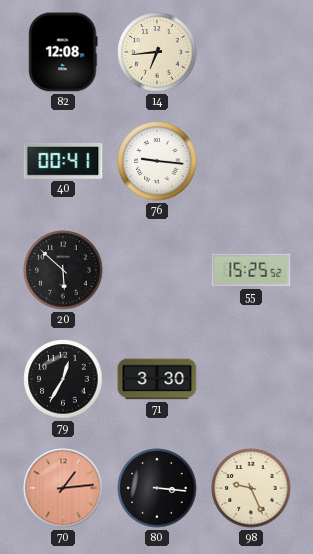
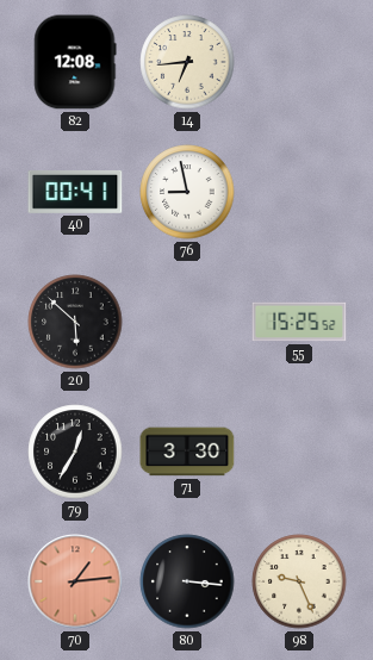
76: 9:16 -> 8:58 (187, 192)
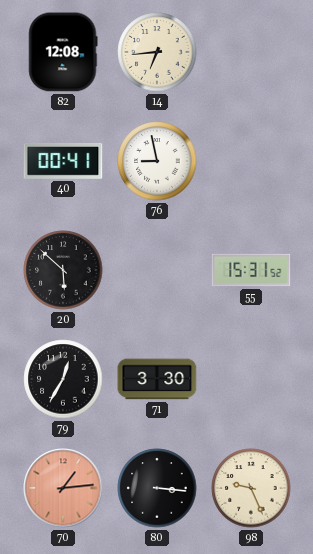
55: 15:25 -> 15:31 (251, 270)
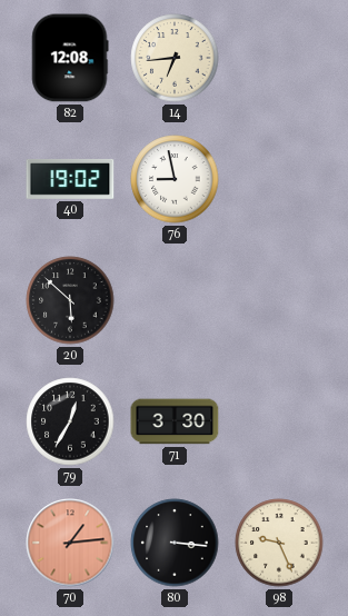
40: 00:41 -> 19:02 (70, 179)
55: 15:31 -> none (251, 270)
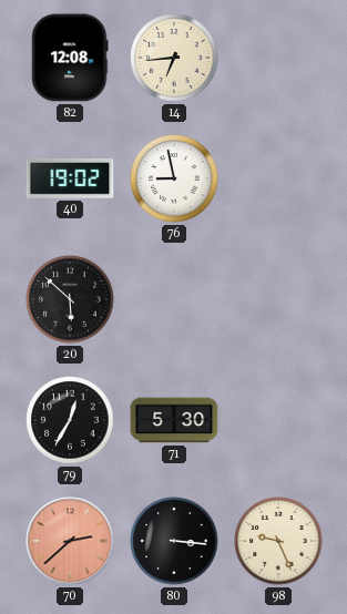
71: 3:30 -> 5:30 (174, 420)
70: 1:14 -> 2:38 (70, 541)
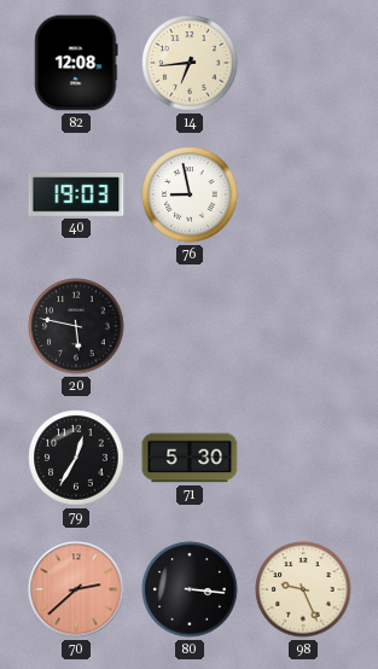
40: 19:02 -> 19:03 (76, 194)
20: 5:52 -> 5:47 (76, 326)
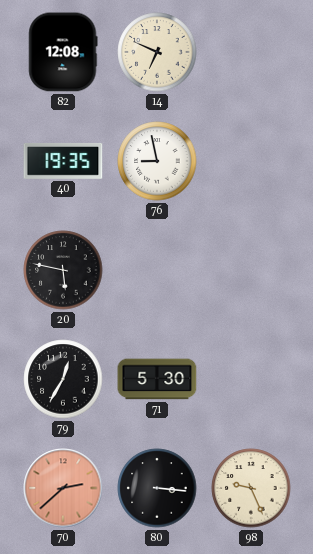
14: 6:44 -> 6:49 (157, 52)
40: 19:03 -> 19:35 (63, 161)
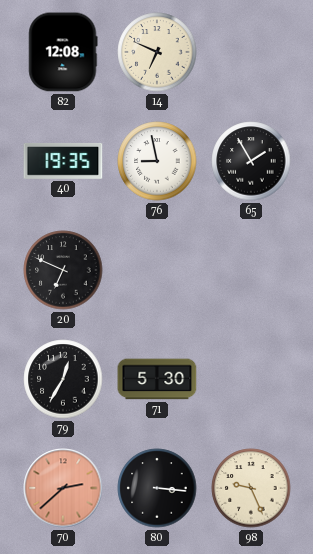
65: none -> 1:55 (251, 161)
20: 5:47 -> 6:49 (63, 270)
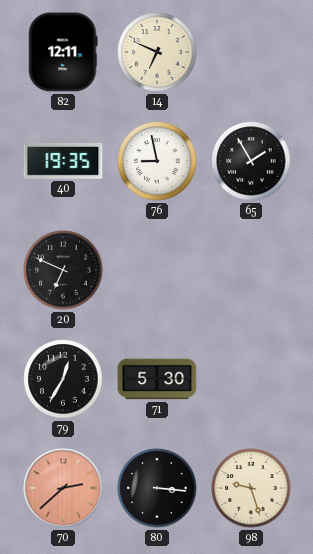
82: 12:08 -> 12:11 (63, 52)
98: 9:26 -> 9:27 (251, 488)
